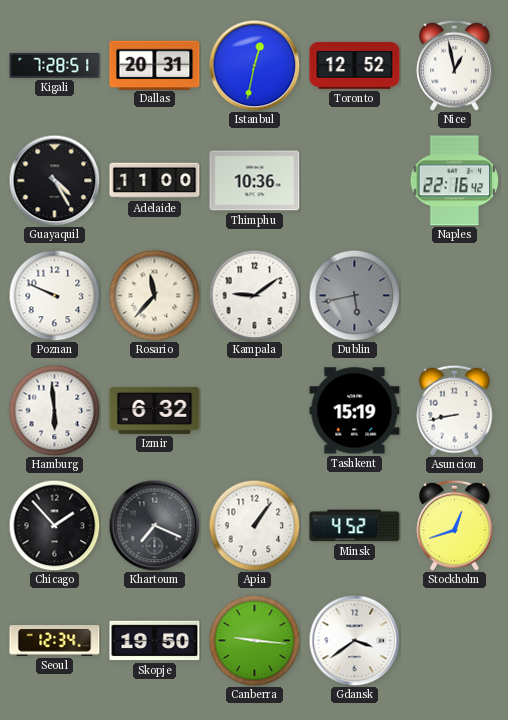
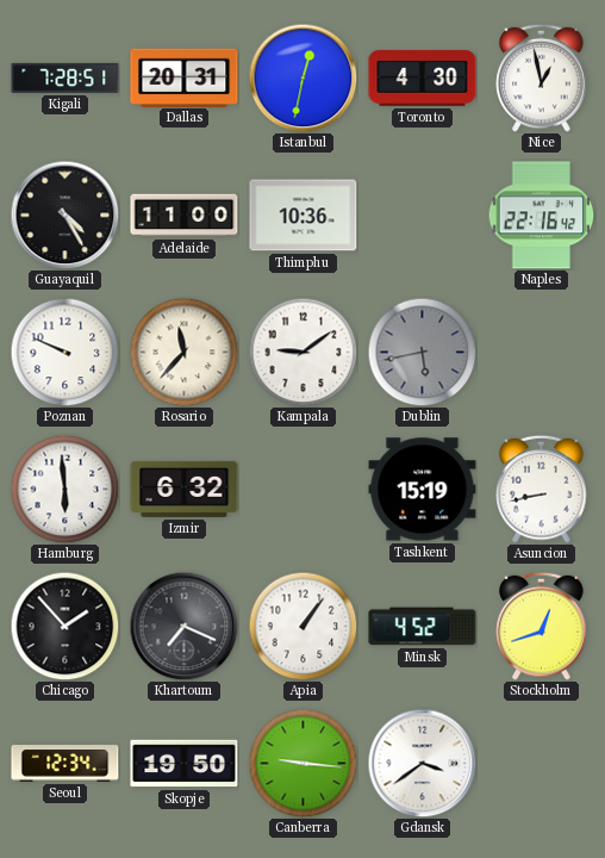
Toronto: 12:52 -> 4:30 (423, 79)
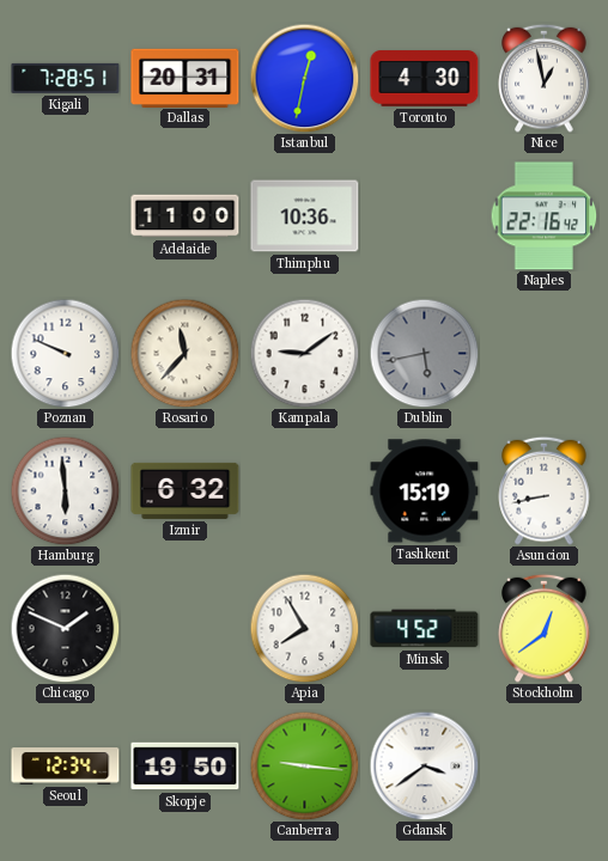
Guayaquil: 4:25 -> none (64, 214)
Chicago: 1:53 -> 1:49 (65, 628)
Khartoum: 7:19 -> none (183, 626)
Apia: 1:06 -> 7:55 (304, 628)
Stockholm: 12:42 -> 12:39 (545, 628)
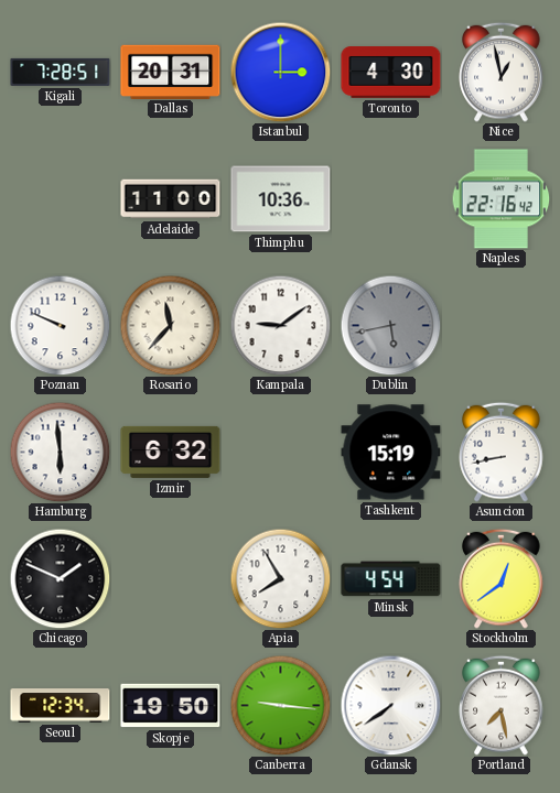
Istanbul: 12:32 -> 3:00 (280, 72)
Minsk: 4:52 -> 4:54 (391, 579)
Gdansk: 3:39 -> 7:39 (390, 705)
Portland: none -> 7:28 (502, 705)
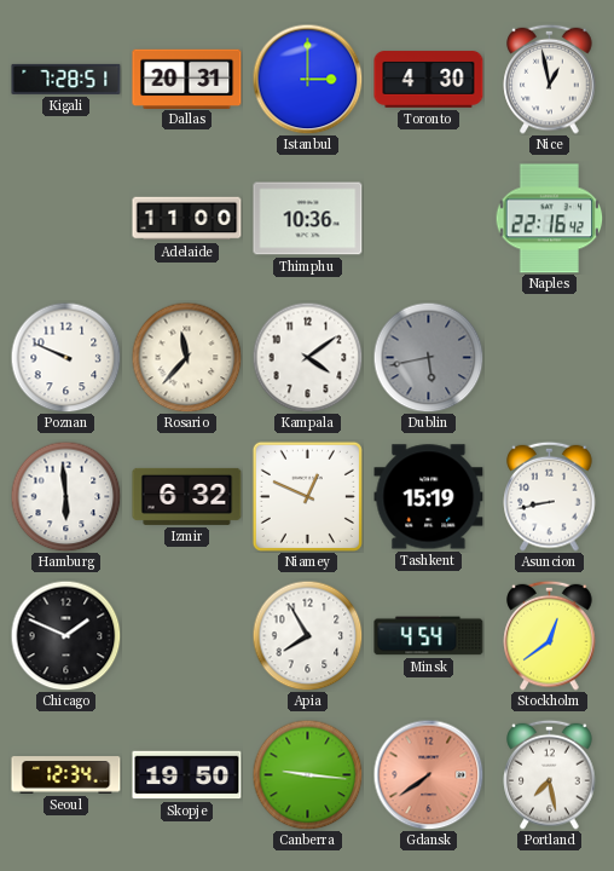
Kampala: 9:09 -> 4:09 (307, 357)
Niamey: none -> 12:49 (307, 496)
Gdansk dial: white -> salmon (428, 774)
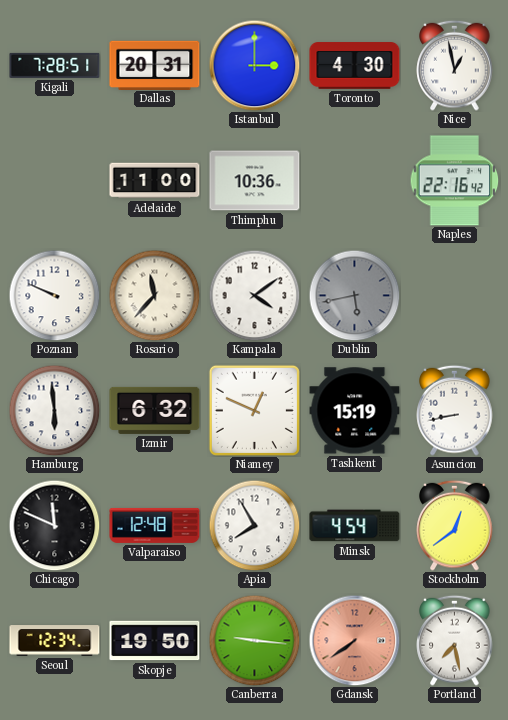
Chicago: 1:49 -> 11:49 (54, 525)
Valparaiso: none -> 12:48 (155, 525)
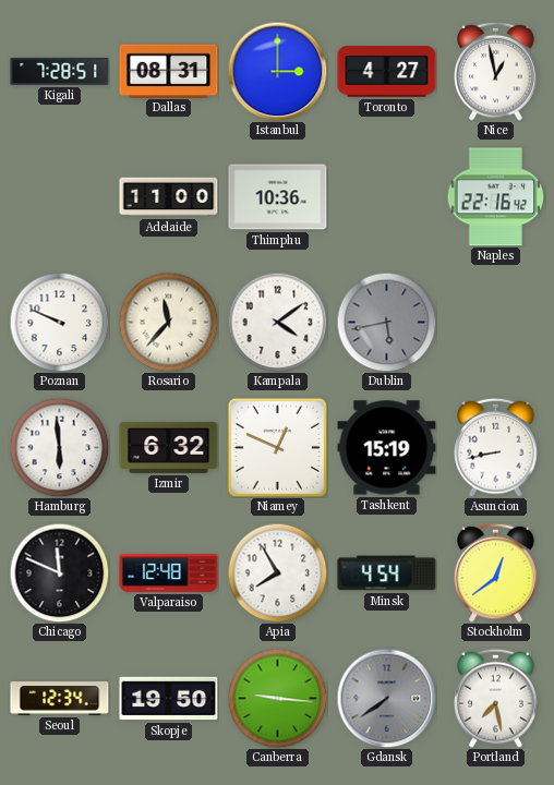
Dallas: 20:31 -> 08:31 (169, 71)
Toronto: 4:30 -> 4:27 (387, 72)
Gdansk dial: salmon -> grey (386, 698)
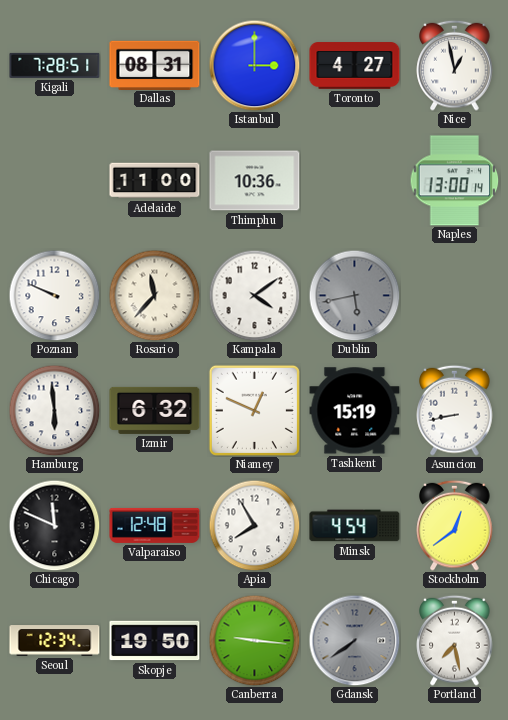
Naples: 22:16 -> 13:00 (455, 181)
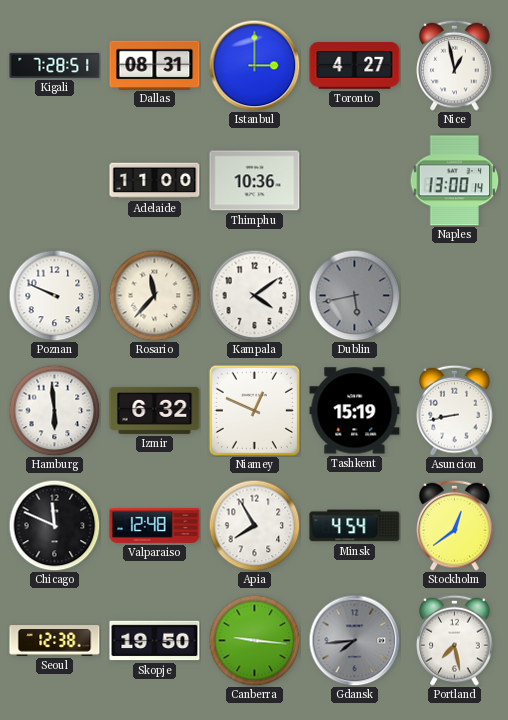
Seoul: 12:34 -> 12:38 (55, 641)
Gdansk: 7:39 -> 7:44 (354, 640)
